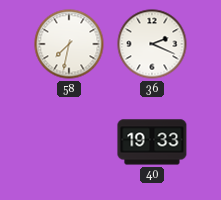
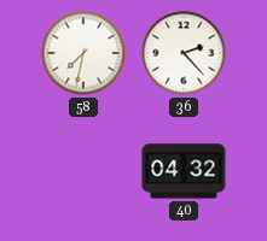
36: 2:19 -> 2:23 (184, 53)
40: 19:33 -> 04:32 (184, 171)
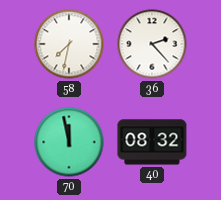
70: none -> 11:58 (69, 142)
40: 04:32 -> 08:32 (152, 142)
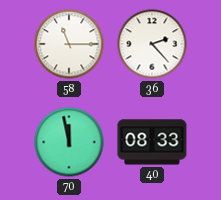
58: 7:32 -> 11:15 (69, 44)
40: 08:32 -> 08:33 (152, 142)
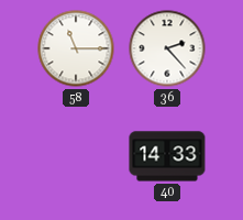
70: 11:58 -> none (69, 142)
40: 08:33 -> 14:33 (167, 156)
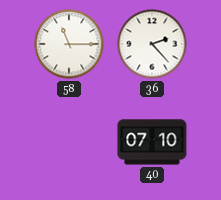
40: 14:33 -> 07:10 (152, 142)
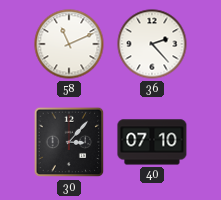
58: 11:15 -> 11:11 (69, 44)
30: none -> 3:07 (69, 142)
